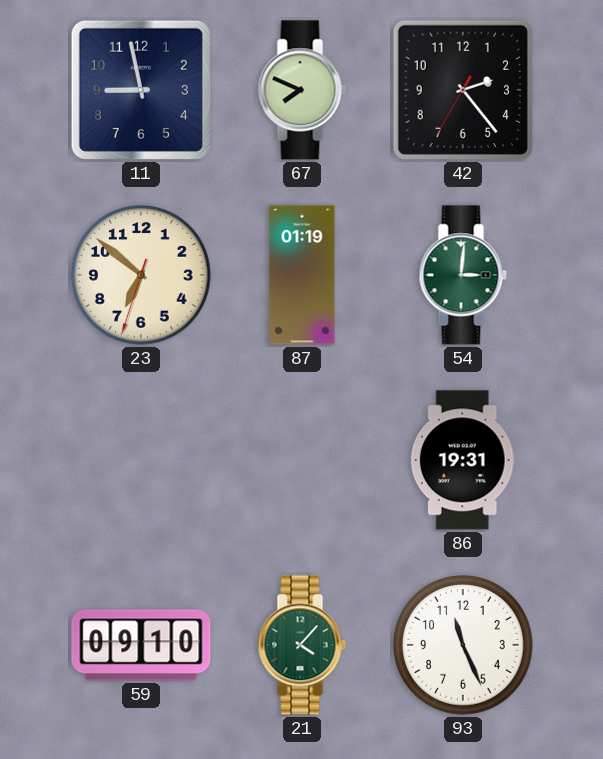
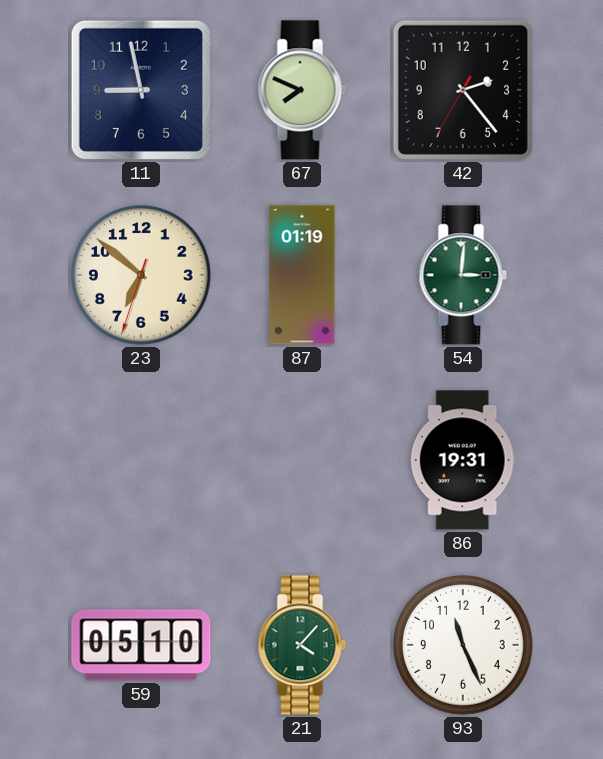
59: 09:10 -> 05:10 (141, 645)
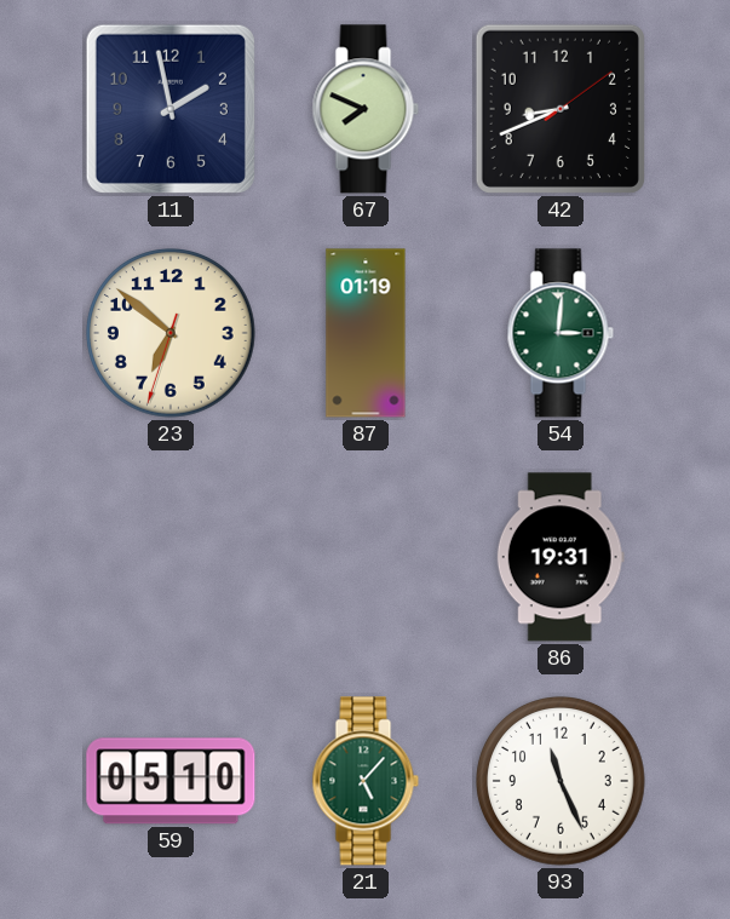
11: 8:58 -> 1:58 (171, 109)
42: 2:23 -> 8:41 (561, 109)
21: 4:07 -> 5:07 (366, 781)
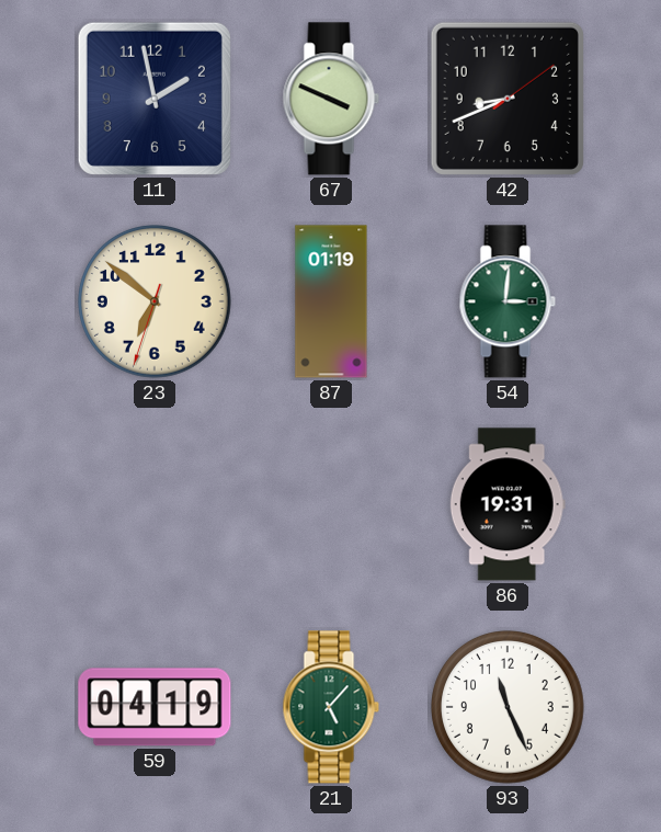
67: 7:49 -> 3:49 (331, 99)
59: 05:10 -> 04:19 (155, 707)
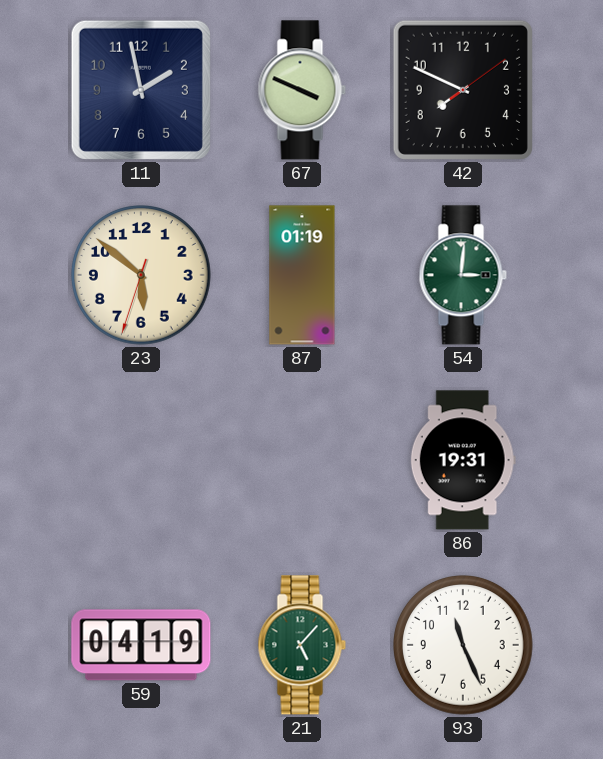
42: 8:41 -> 7:49 (463, 90)
23: 6:51 -> 5:51 (142, 276)
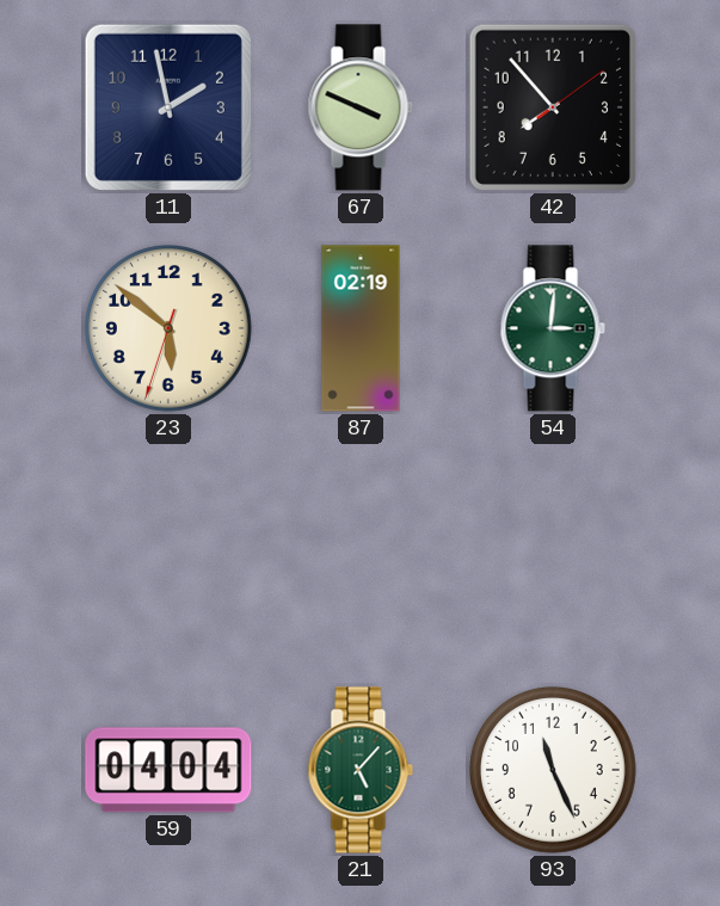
42: 7:49 -> 7:53 (553, 107)
87: 01:19 -> 02:19 (361, 328)
86: 19:31 -> none (463, 460)
59: 04:19 -> 04:04 (168, 770)
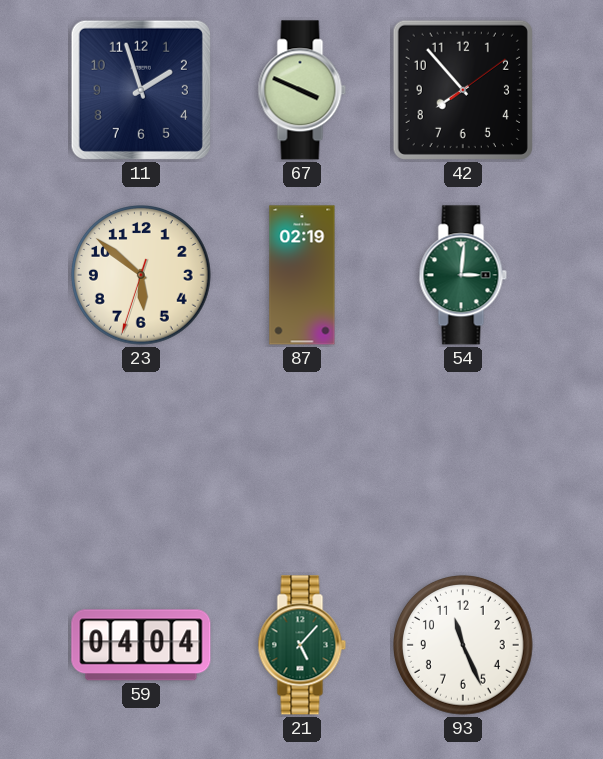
11: 1:58 -> 1:57 (141, 90)
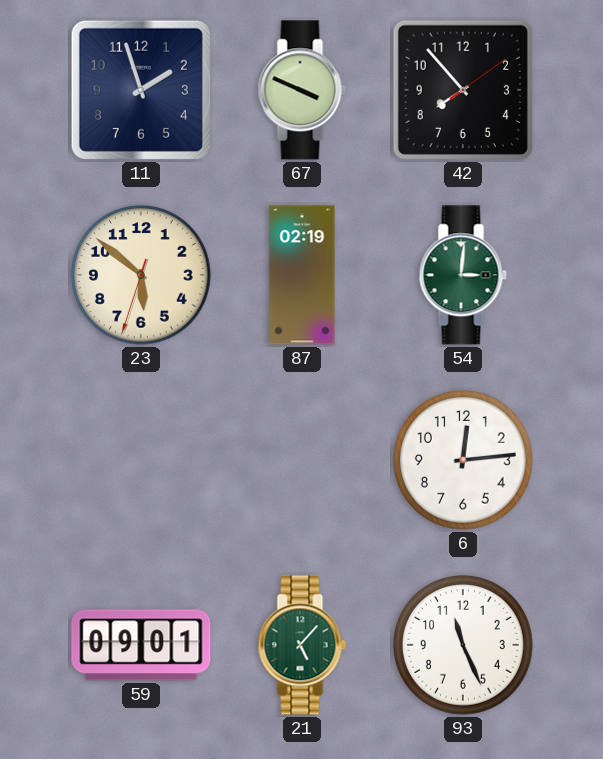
6: none -> 12:14 (464, 461)
59: 04:04 -> 09:01 (141, 645)
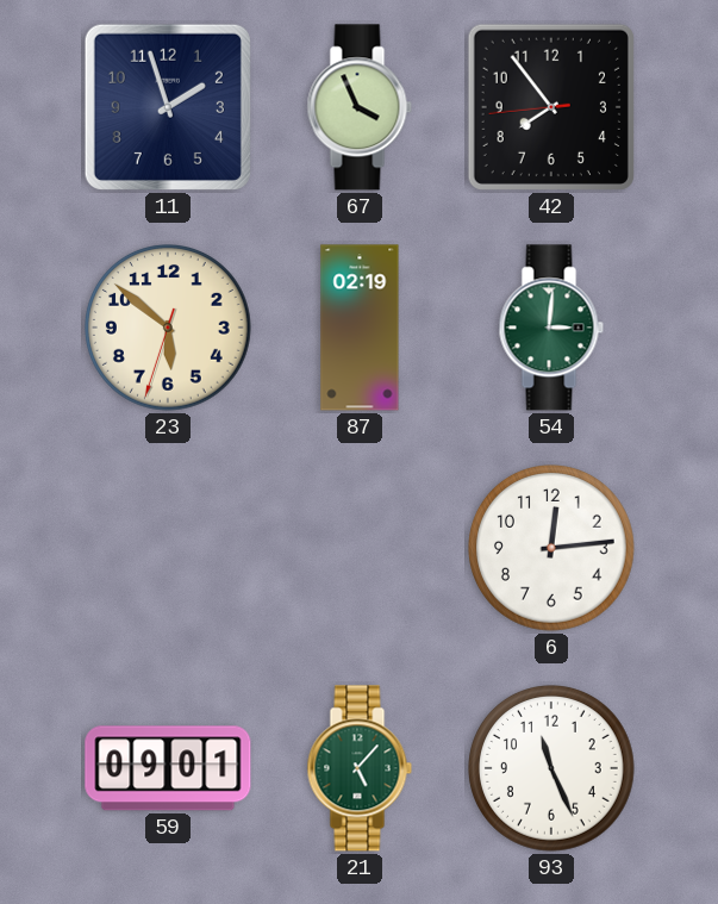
67: 3:49 -> 3:56 (360, 107)
42: 7:53:09 -> 7:53:44 (551, 107)
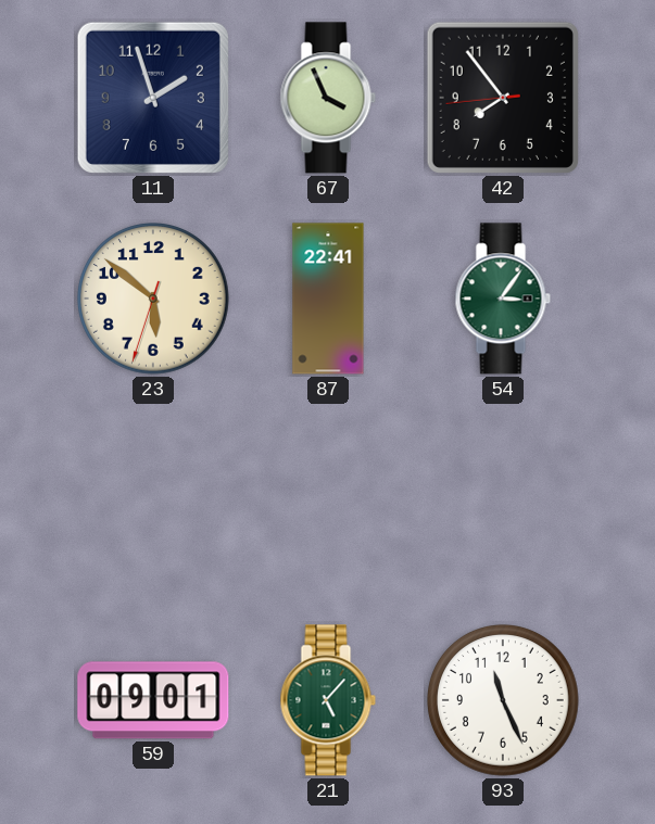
87: 02:19 -> 22:41 (328, 299)
54: 3:01 -> 3:06 (503, 299)
6: 12:14 -> none (552, 549)
